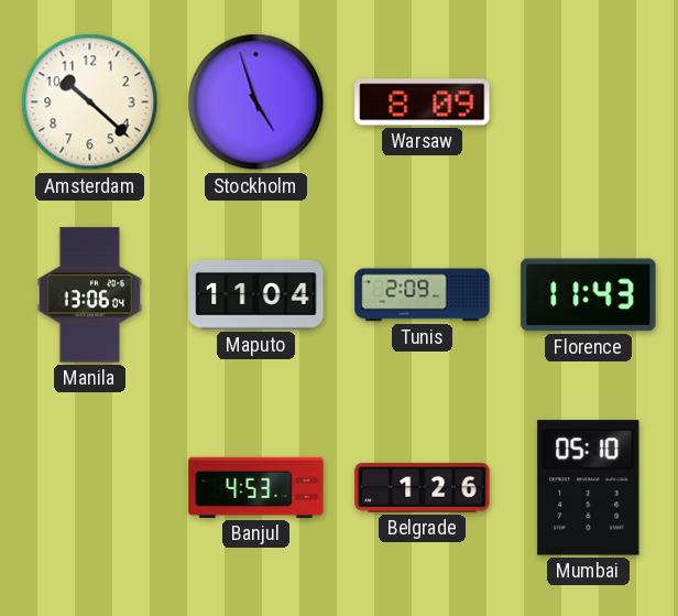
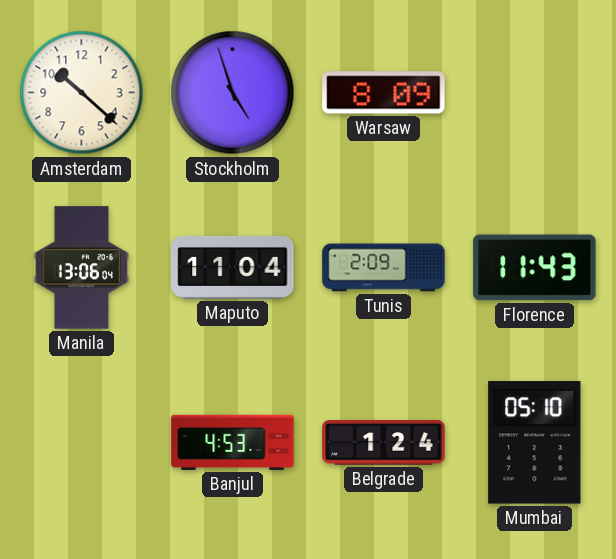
Belgrade: 1:26 -> 1:24 (384, 443)
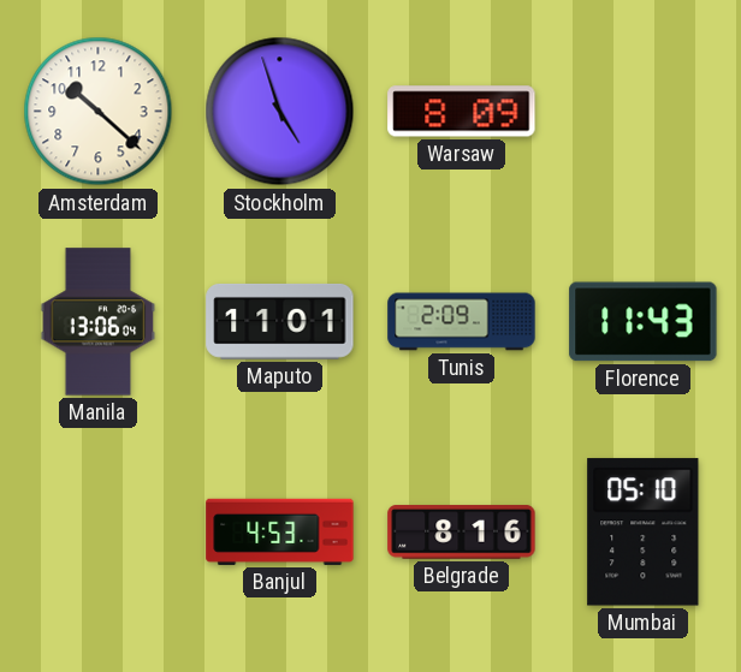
Maputo: 11:04 -> 11:01 (280, 321)
Belgrade: 1:24 -> 8:16 (462, 533)
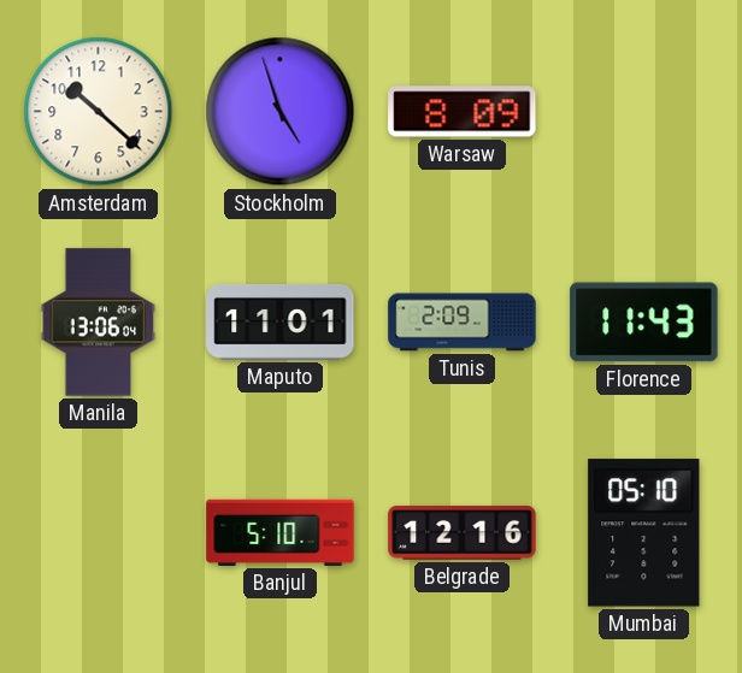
Banjul: 4:53 -> 5:10 (281, 532)
Belgrade: 8:16 -> 12:16 (463, 533)
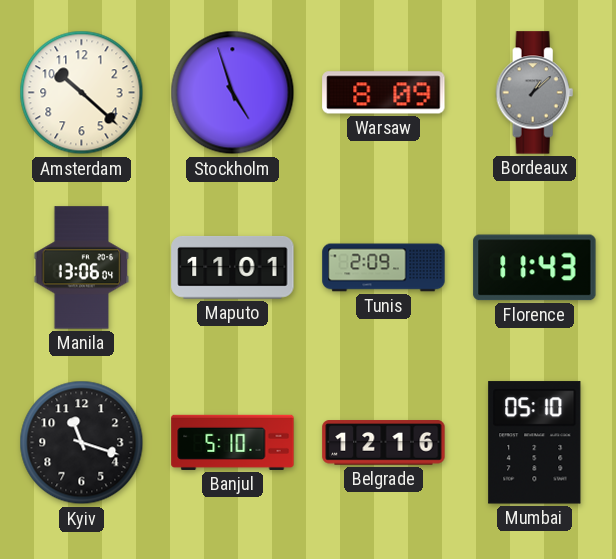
Bordeaux: none -> 1:08 (535, 93)
Kyiv: none -> 11:18 (82, 443)
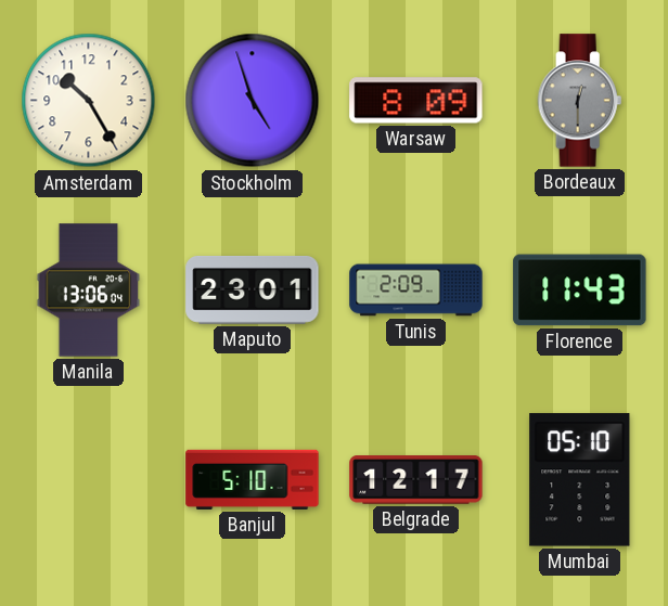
Amsterdam: 10:22 -> 10:25 (89, 101)
Bordeaux: 1:08 -> 12:30 (580, 101)
Maputo: 11:01 -> 23:01 (253, 289)
Kyiv: 11:18 -> none (82, 443)
Belgrade: 12:16 -> 12:17 (416, 480)
